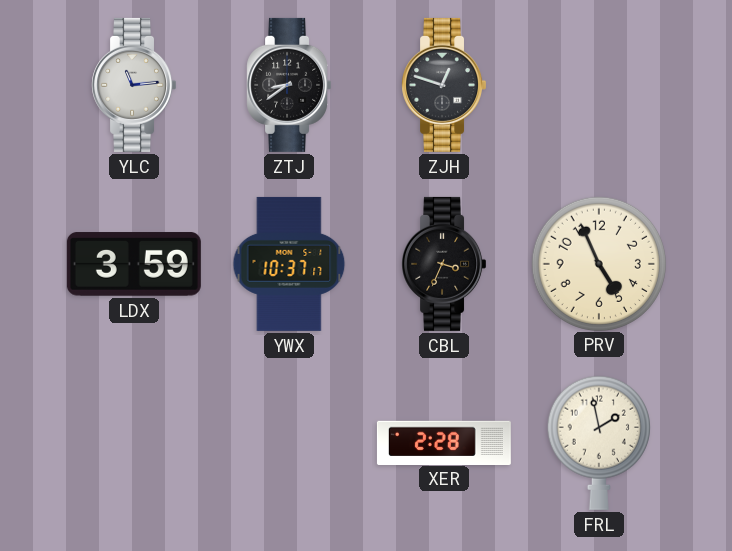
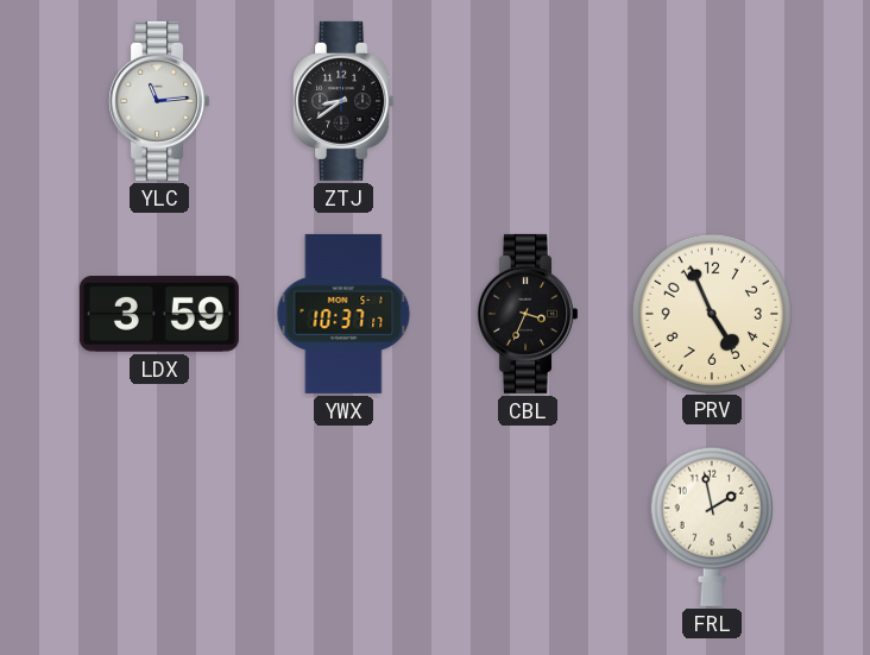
ZJH: 12:48 -> none (443, 85)
XER: 2:28 -> none (444, 442)
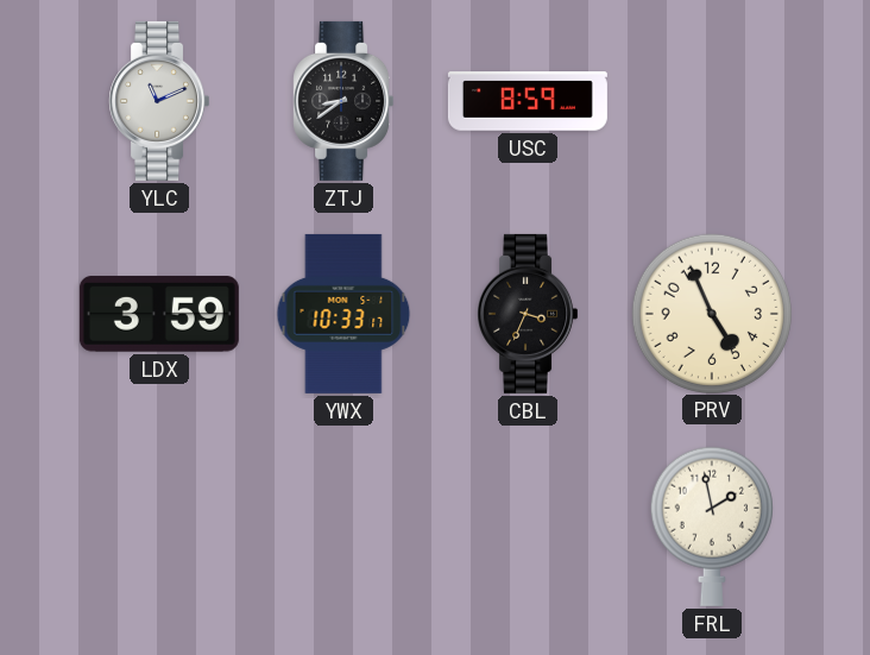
YLC: 11:14 -> 11:11 (158, 101)
USC: none -> 8:59 (528, 101)
YWX: 10:37 -> 10:33 (343, 314)
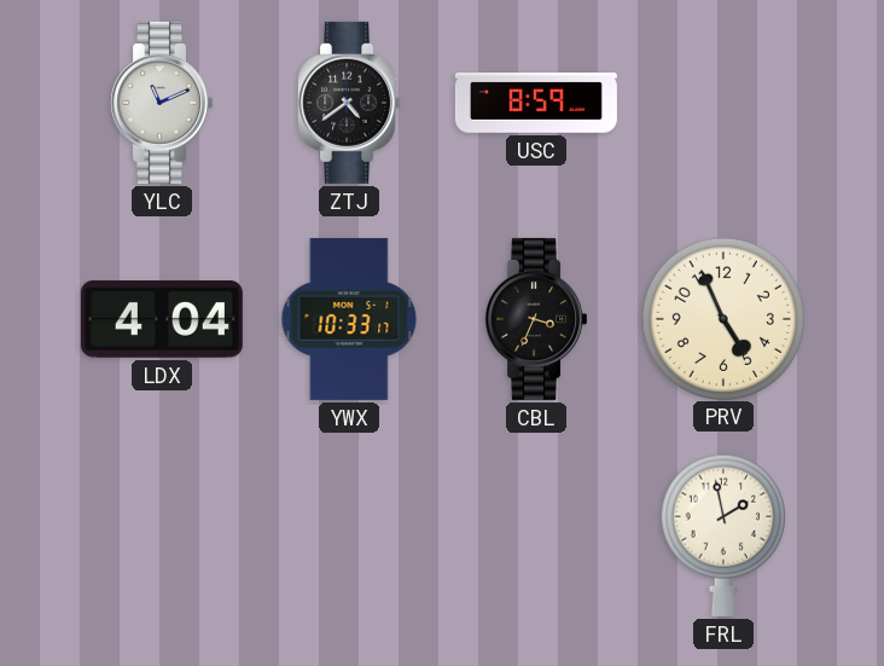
ZTJ: 8:39 -> 4:39 (348, 103)
LDX: 3:59 -> 4:04 (162, 319)
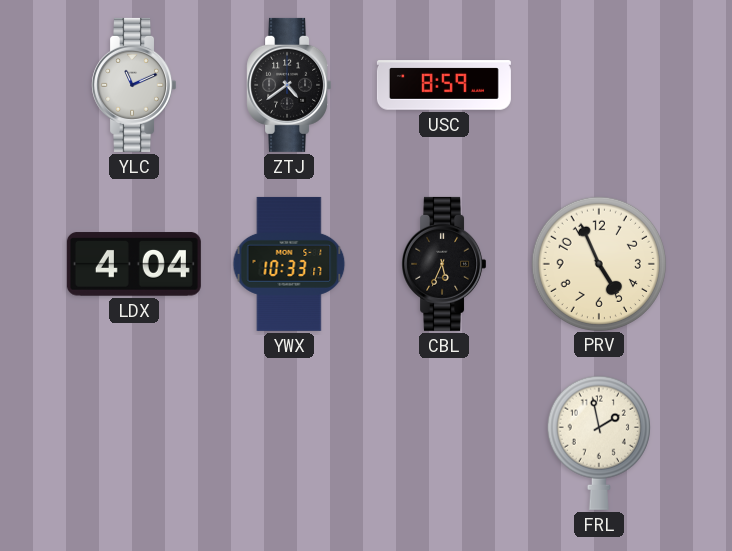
CBL: 3:34 -> 5:34 (443, 264)
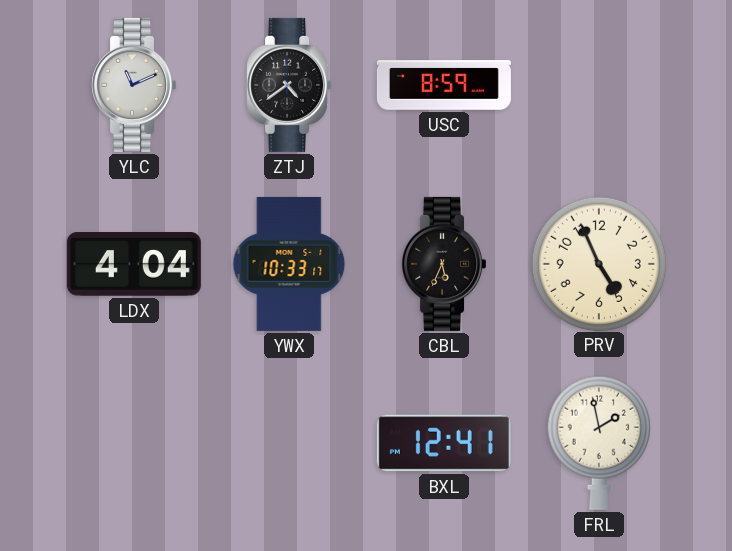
BXL: none -> 12:41 (444, 443)
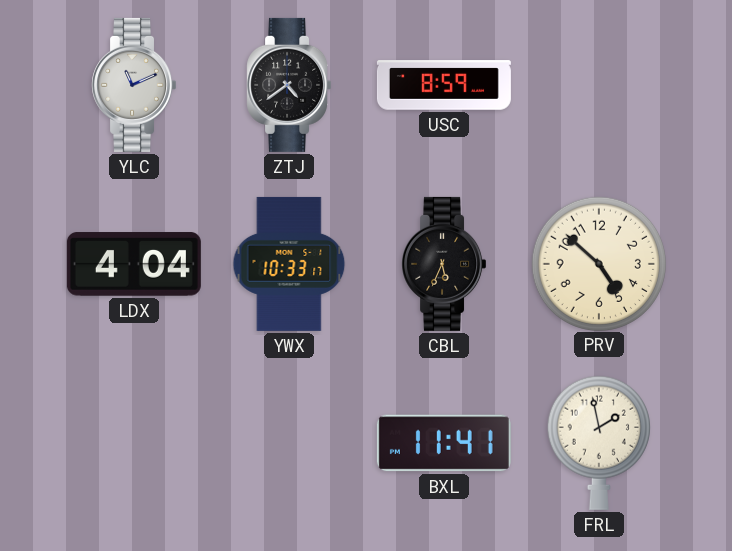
PRV: 4:56 -> 4:52 (598, 263)
BXL: 12:41 -> 11:41 (444, 443)
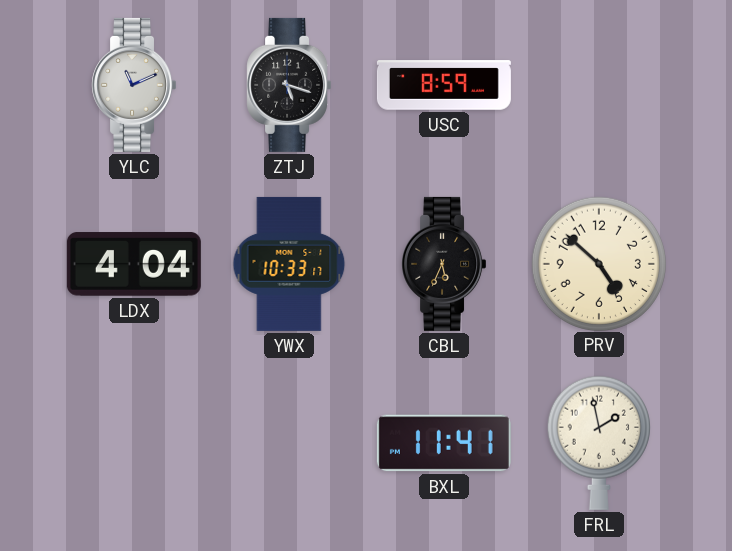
ZTJ: 4:39 -> 5:18 (288, 85)
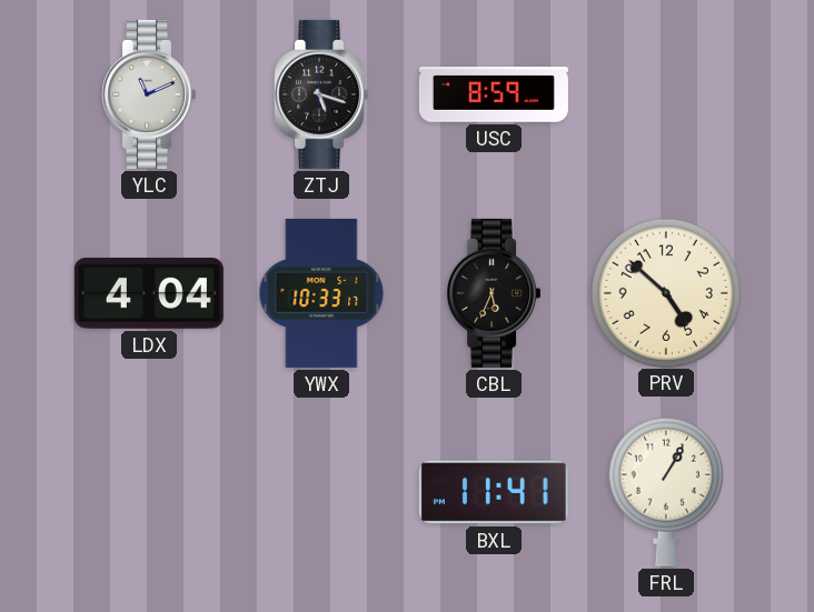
FRL: 1:58 -> 1:05 (666, 492)
